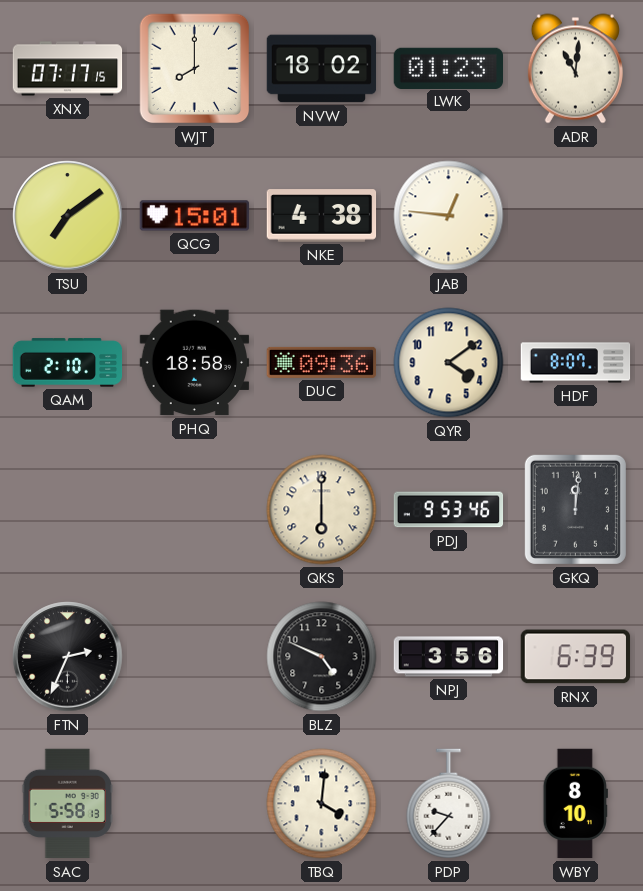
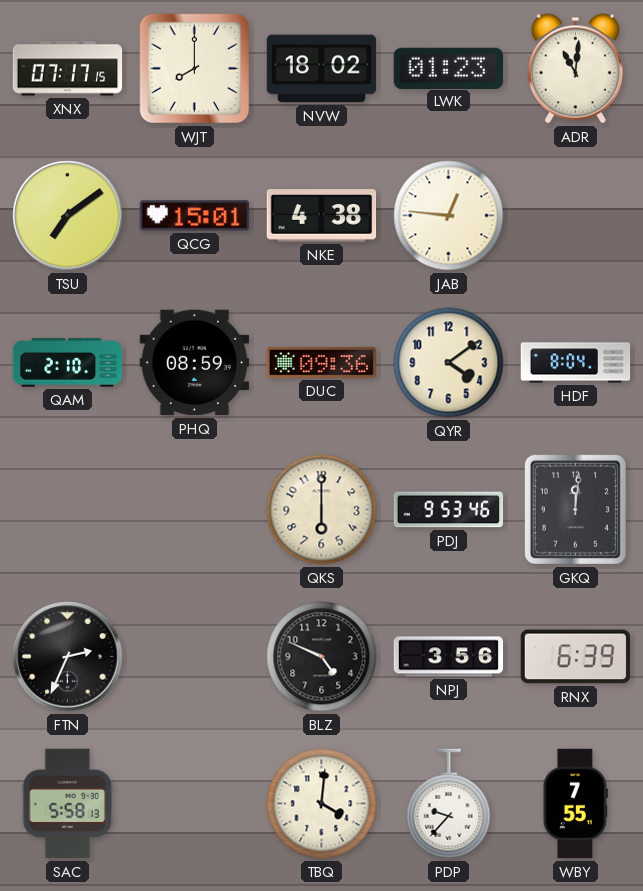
PHQ: 18:58 -> 08:59 (195, 363)
HDF: 8:07 -> 8:04 (576, 363)
WBY: 8:10 -> 7:55 (575, 804)
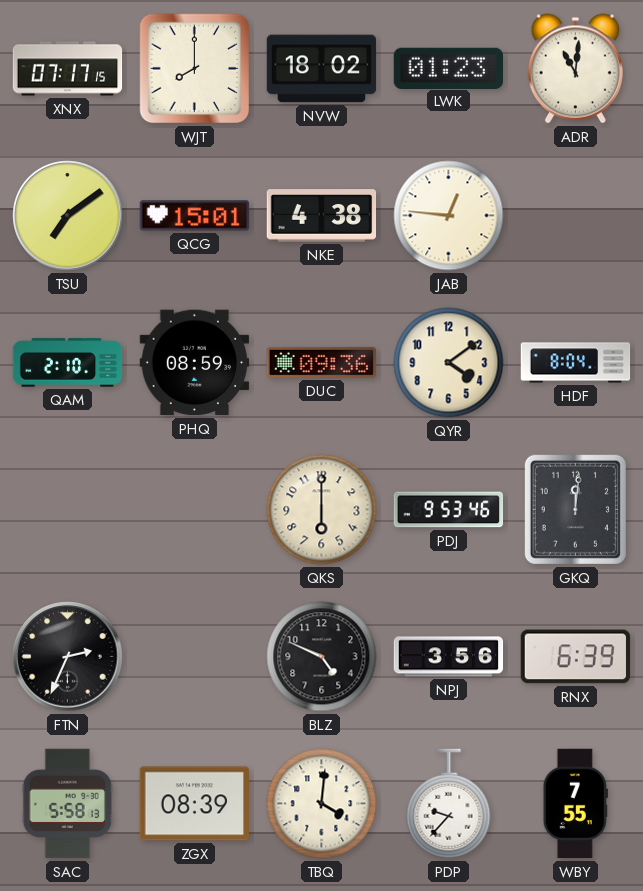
ZGX: none -> 08:39 (194, 804)
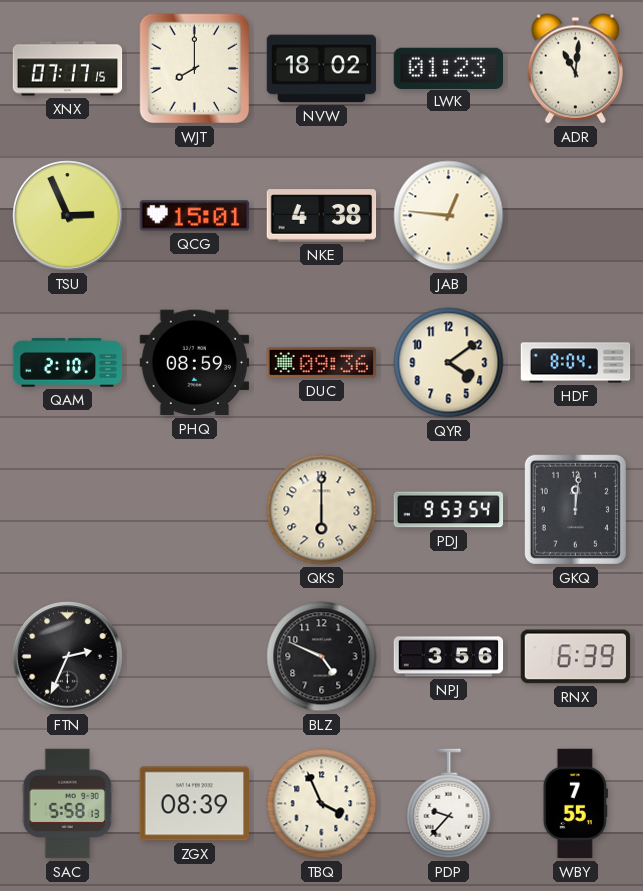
TSU: 7:09 -> 2:56 (68, 216)
PDJ: 9:53:46 -> 9:53:54 (449, 510)
TBQ: 4:01 -> 3:56 (322, 804)
